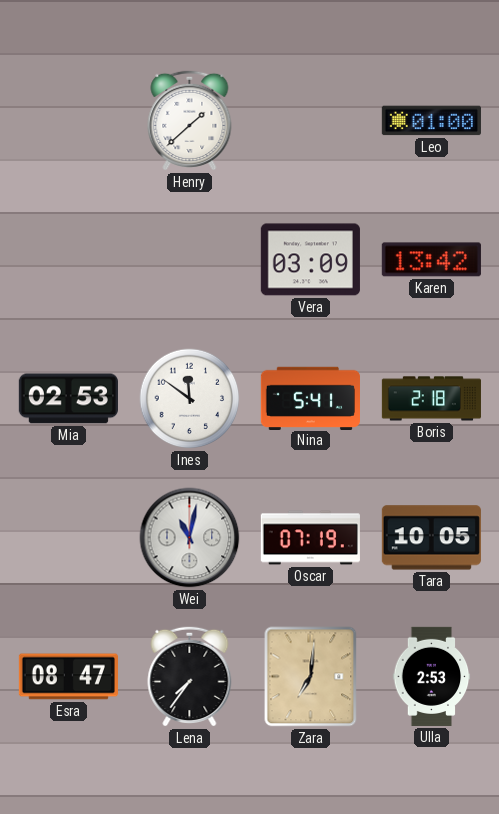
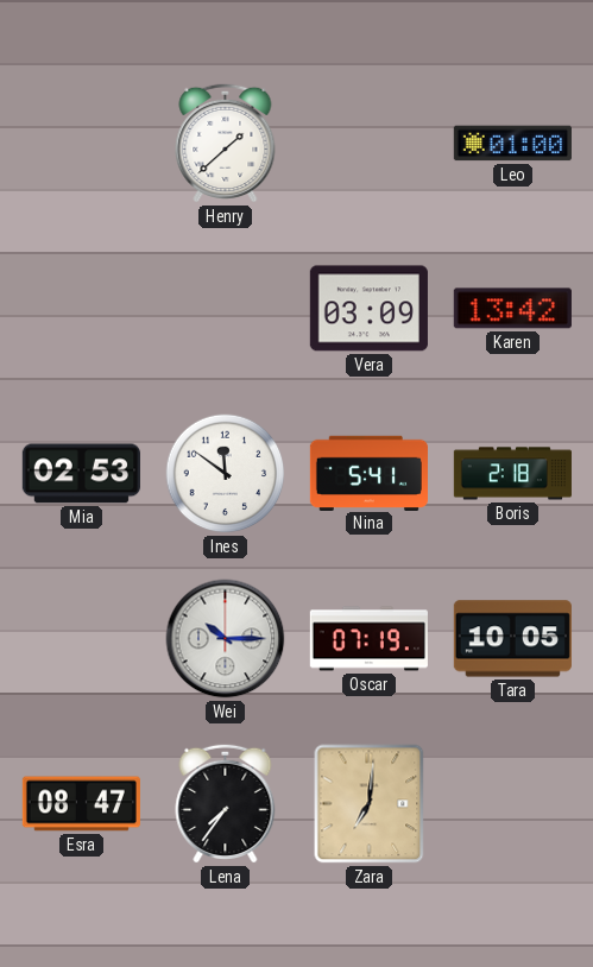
Wei: 11:02 -> 10:15 (226, 639)
Ulla: 2:53 -> none (432, 676)
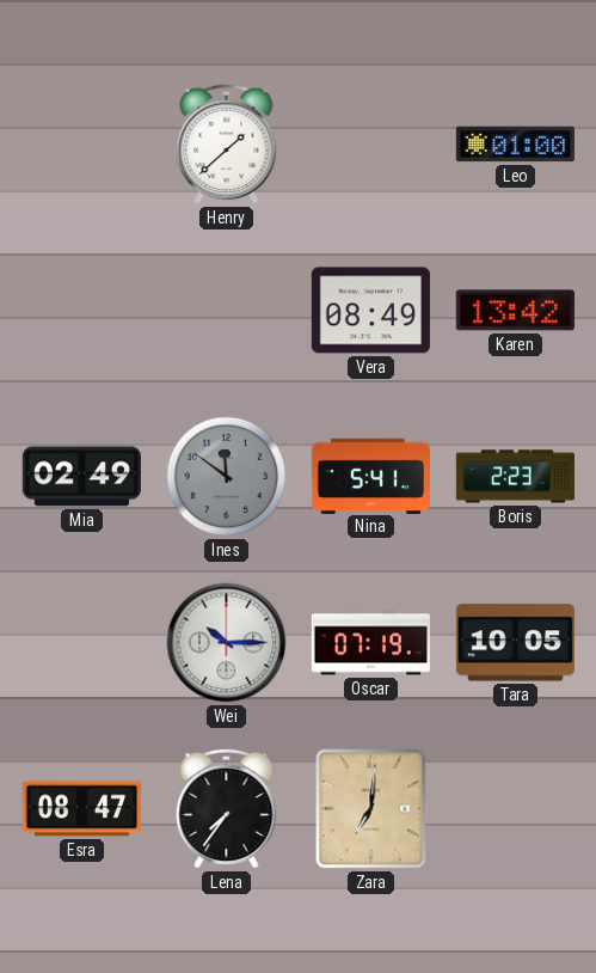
Vera: 03:09 -> 08:49 (370, 311)
Mia: 02:53 -> 02:49 (81, 477)
Ines dial: white -> grey (227, 477)
Boris: 2:18 -> 2:23 (515, 477)
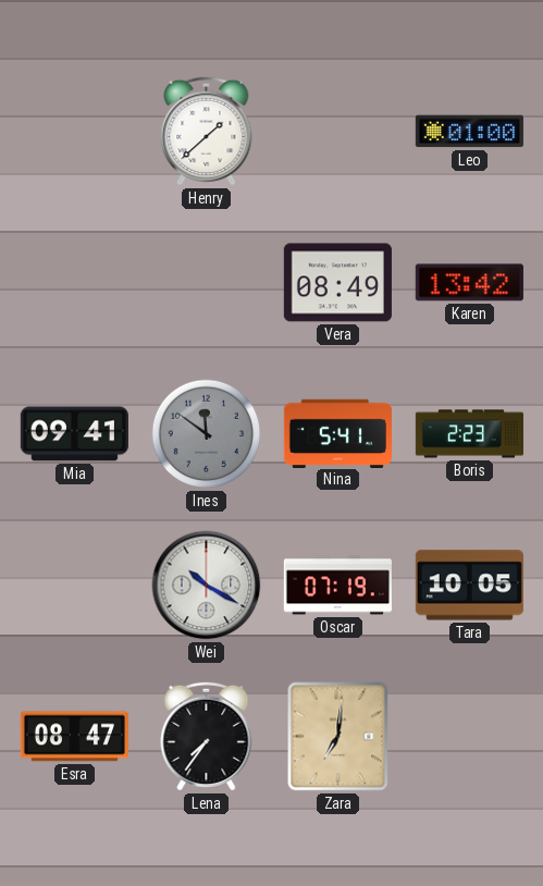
Mia: 02:49 -> 09:41 (74, 434)
Wei: 10:15 -> 10:20 (207, 586)
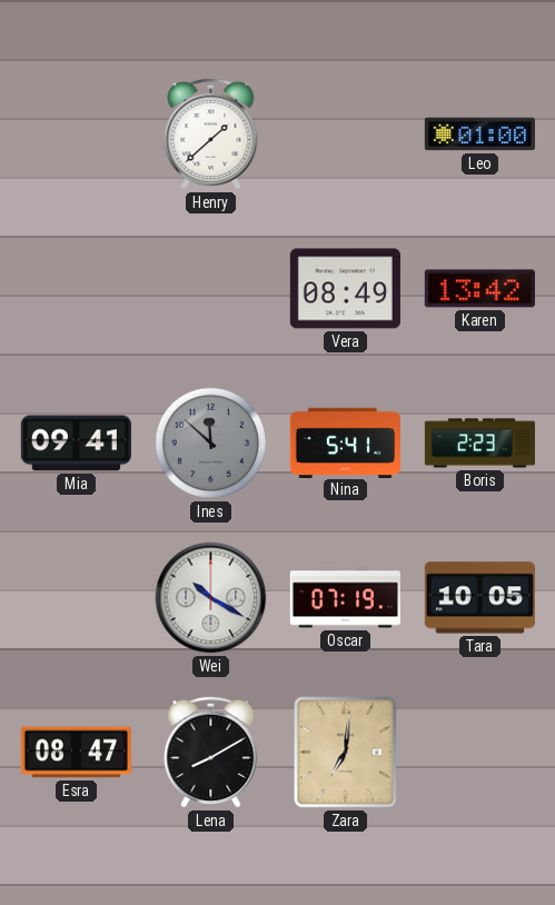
Ines: 11:51 -> 11:52 (211, 444)
Lena: 7:36 -> 8:10 (211, 752)
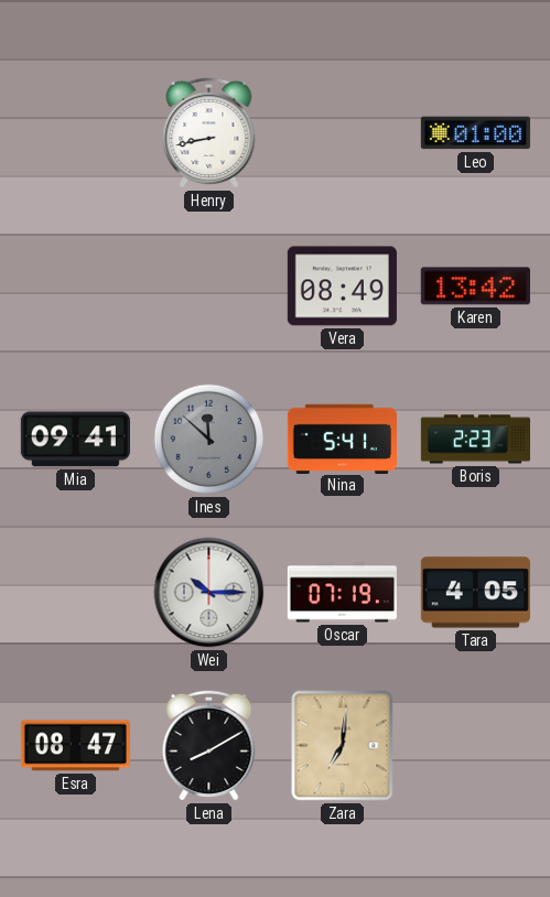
Henry: 1:38 -> 8:43 (209, 132)
Wei: 10:20 -> 10:15 (209, 593)
Tara: 10:05 -> 4:05 (475, 593)
